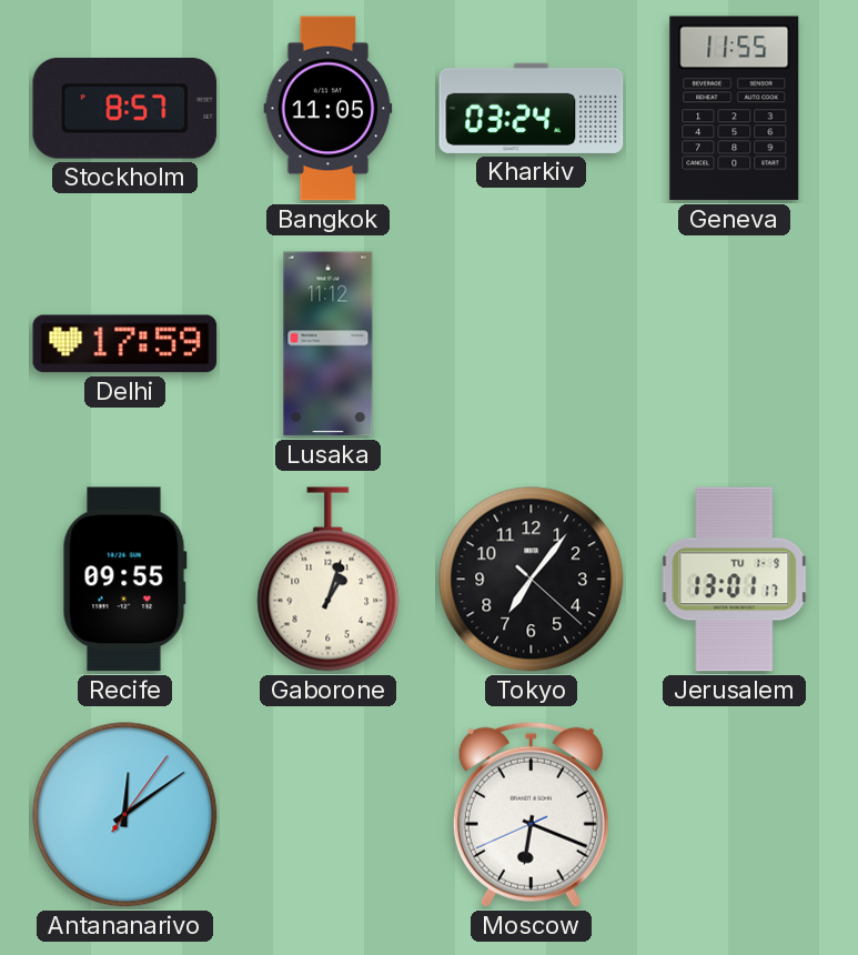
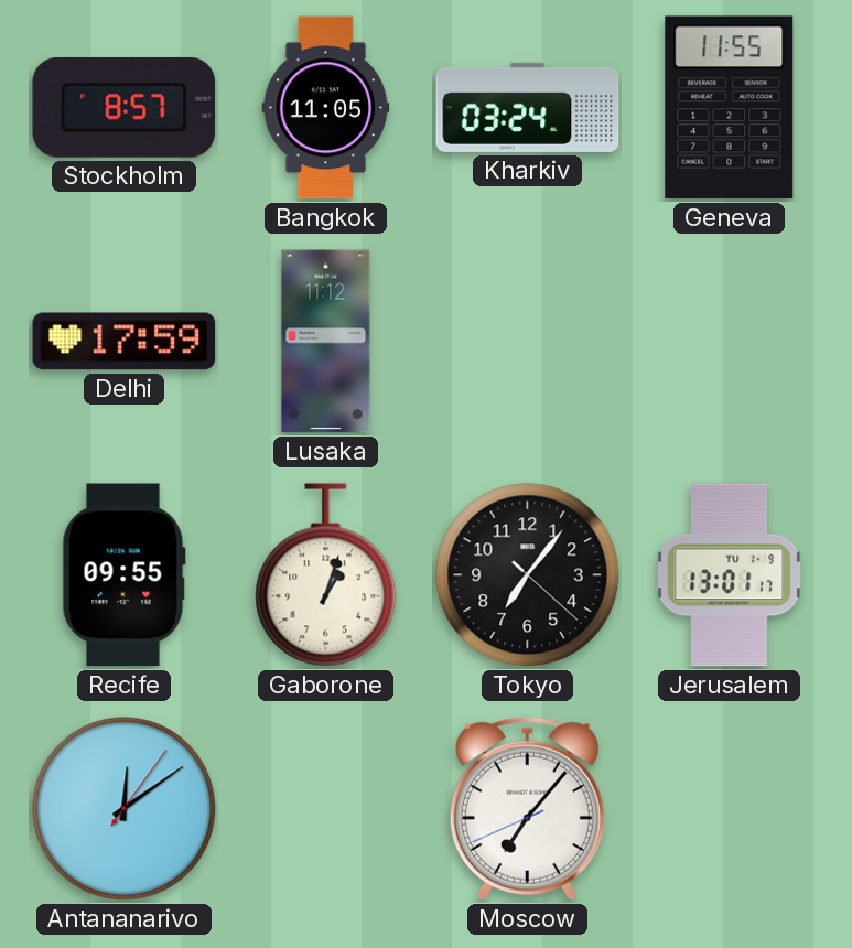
Moscow: 6:18 -> 7:06 (527, 808)
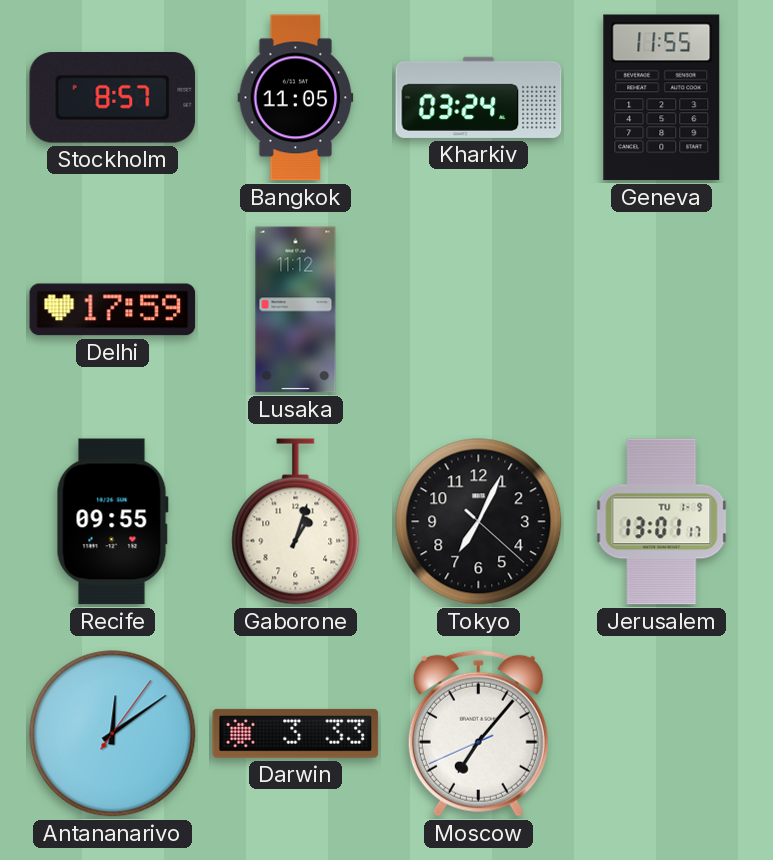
Tokyo: 7:06 -> 7:04 (479, 522)
Darwin: none -> 3:33 (296, 733)
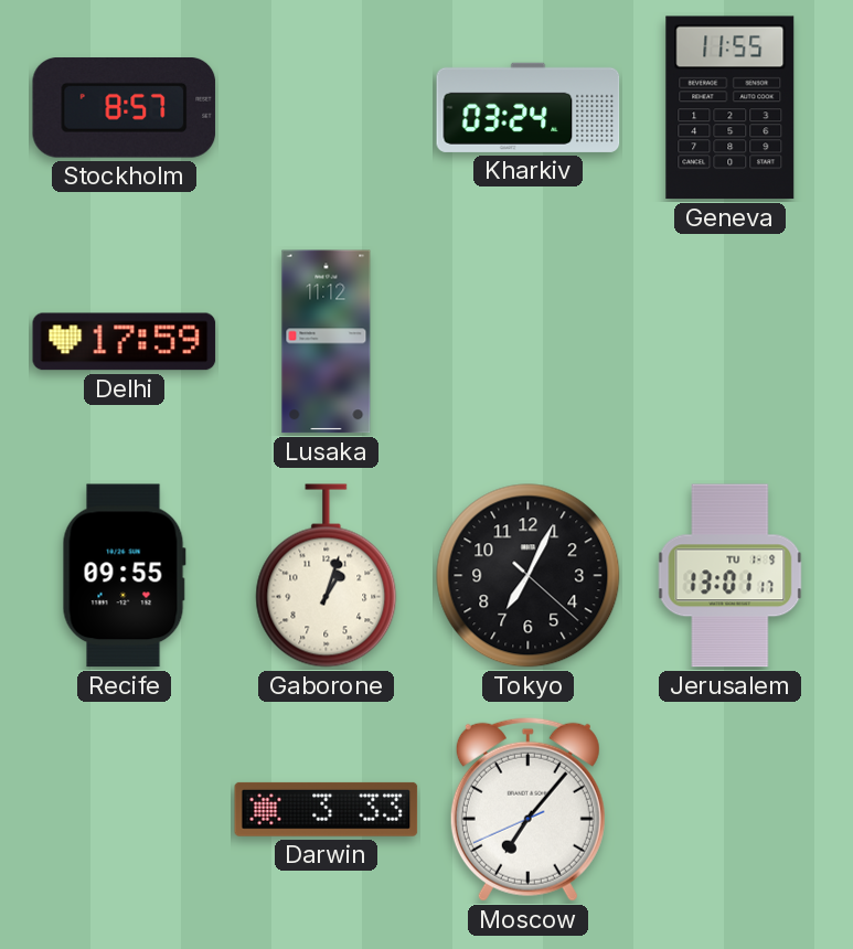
Bangkok: 11:05 -> none (296, 98)
Antananarivo: 12:09 -> none (113, 734)
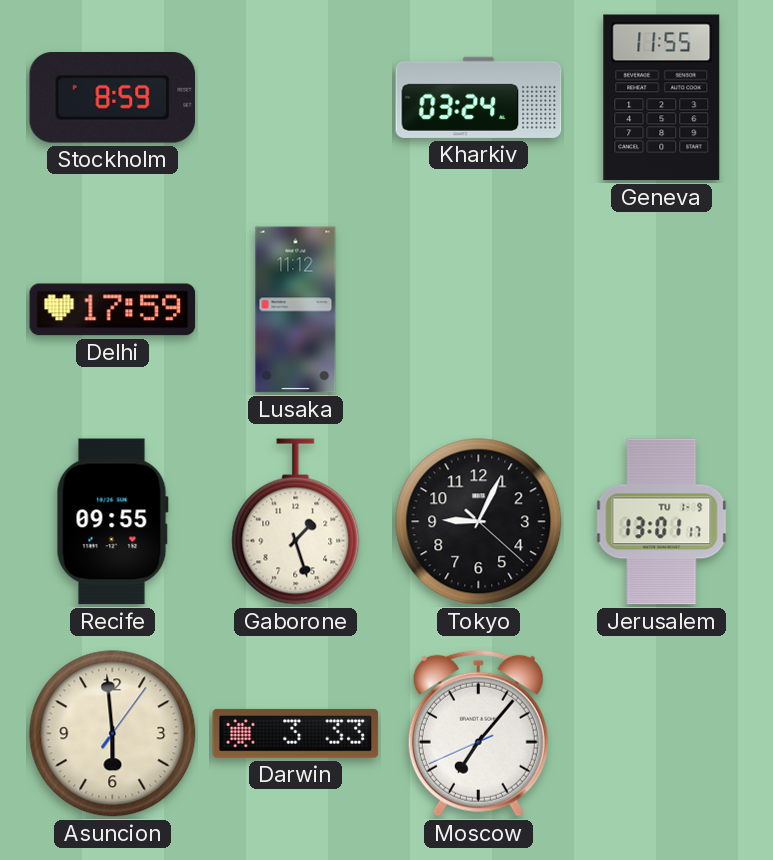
Stockholm: 8:57 -> 8:59 (113, 98)
Gaborone: 1:03 -> 1:27 (296, 522)
Tokyo: 7:04 -> 9:04 (479, 522)
Asuncion: none -> 5:59 (113, 734)
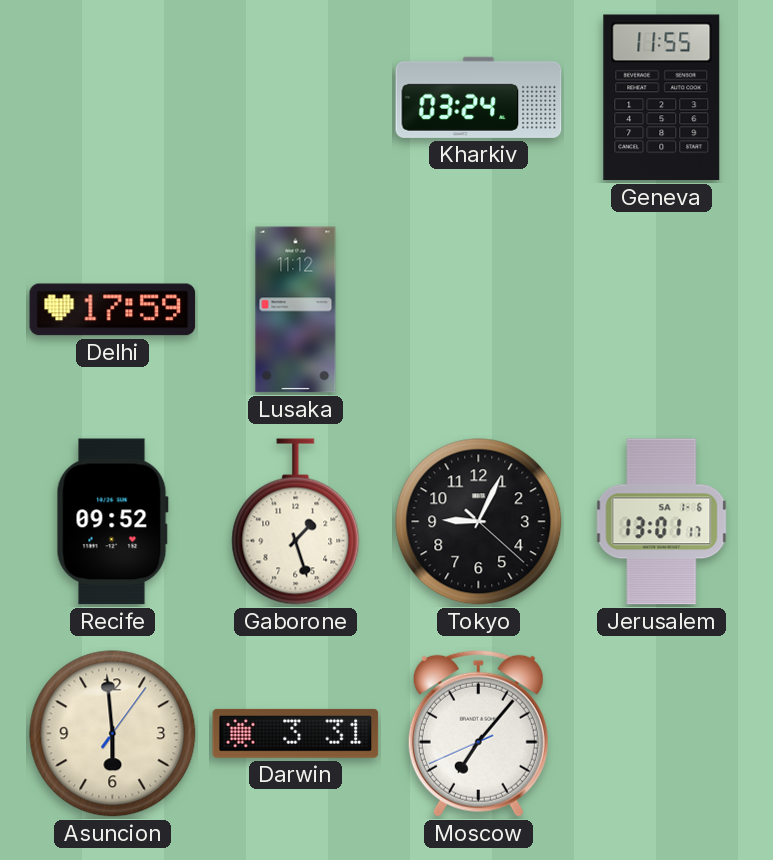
Stockholm: 8:59 -> none (113, 98)
Recife: 09:55 -> 09:52 (112, 522)
Jerusalem date: TU 1-9 -> SA 1-6 (662, 522)
Darwin: 3:33 -> 3:31 (296, 733)
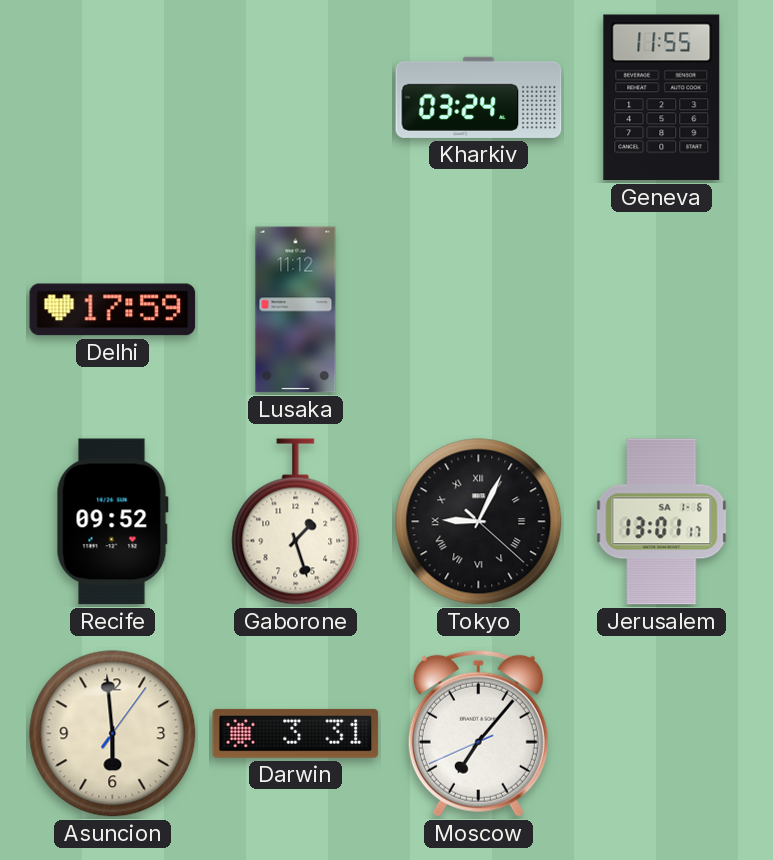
Tokyo numerals: Arabic -> Roman (479, 522)
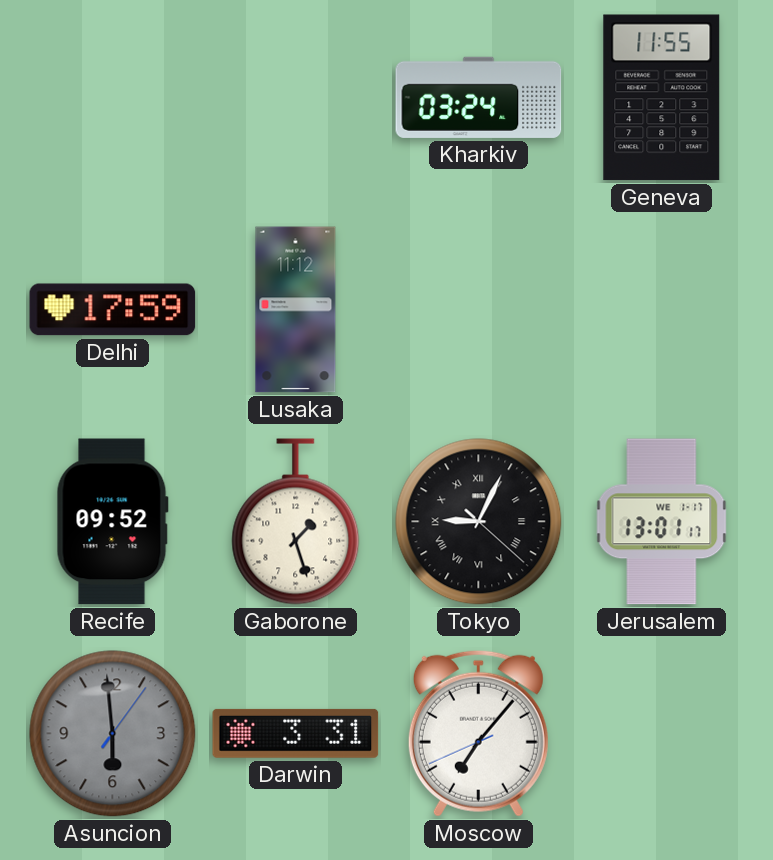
Jerusalem date: SA 1-6 -> WE 1-17 (662, 522)
Asuncion dial: cream -> grey (113, 734)
